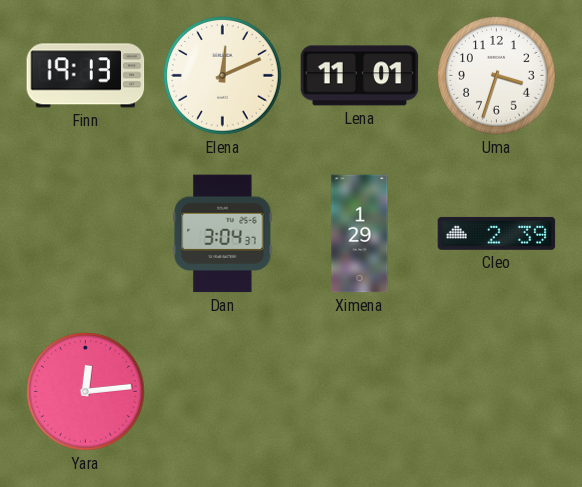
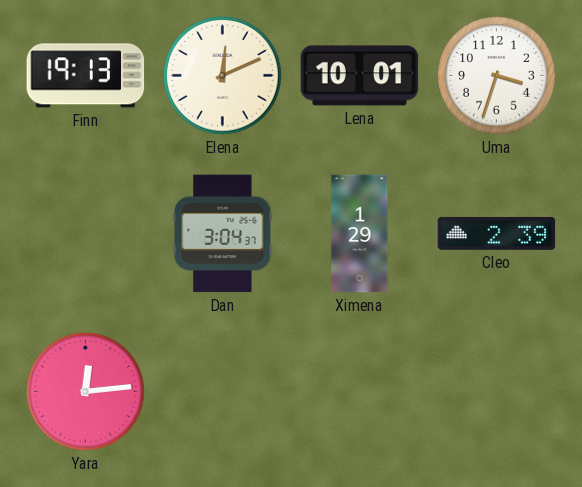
Lena: 11:01 -> 10:01 (360, 76)
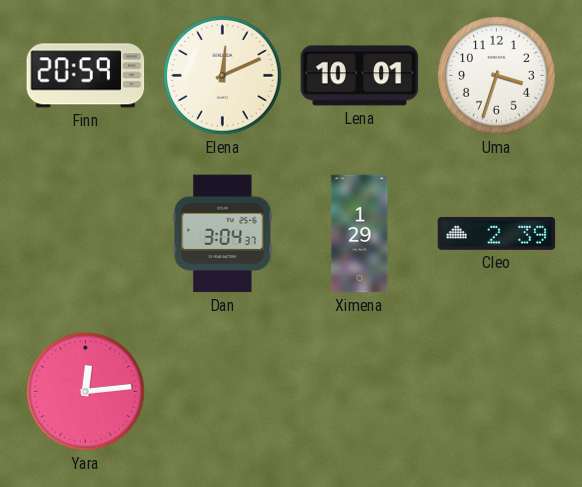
Finn: 19:13 -> 20:59 (86, 76)
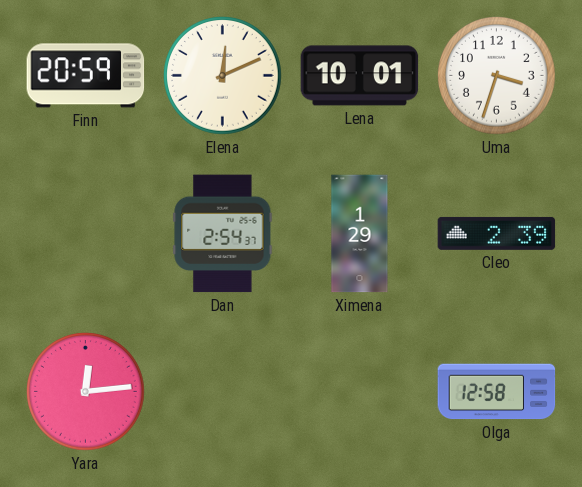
Dan: 3:04 -> 2:54 (223, 234)
Olga: none -> 12:58 (497, 392)
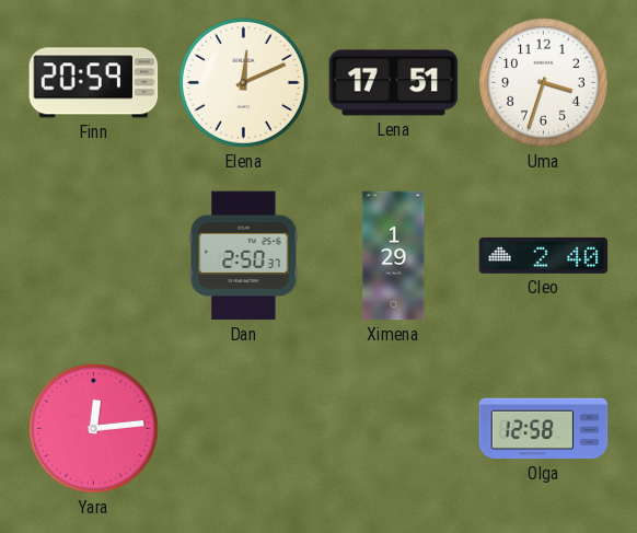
Lena: 10:01 -> 17:51 (394, 83)
Dan: 2:54 -> 2:50 (244, 256)
Cleo: 2:39 -> 2:40 (544, 255)
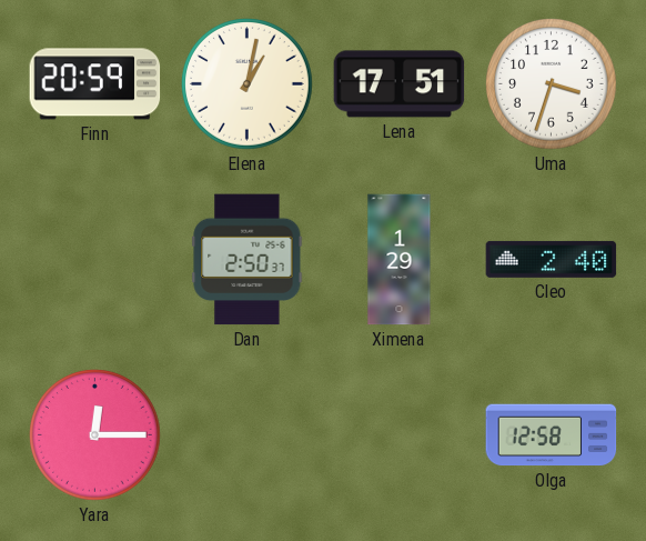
Elena: 12:11 -> 1:02 (248, 84)
Yara: 12:14 -> 12:15 (95, 435)
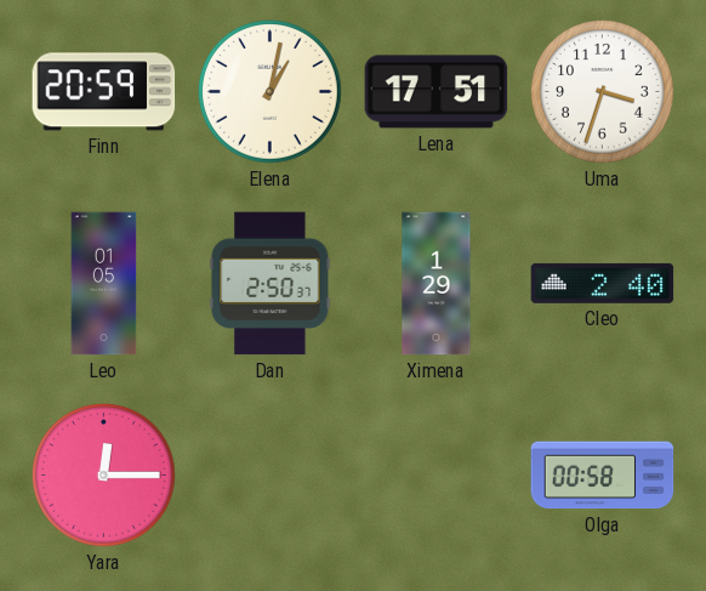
Leo: none -> 01:05 (104, 284)
Olga: 12:58 -> 00:58 (603, 476)
